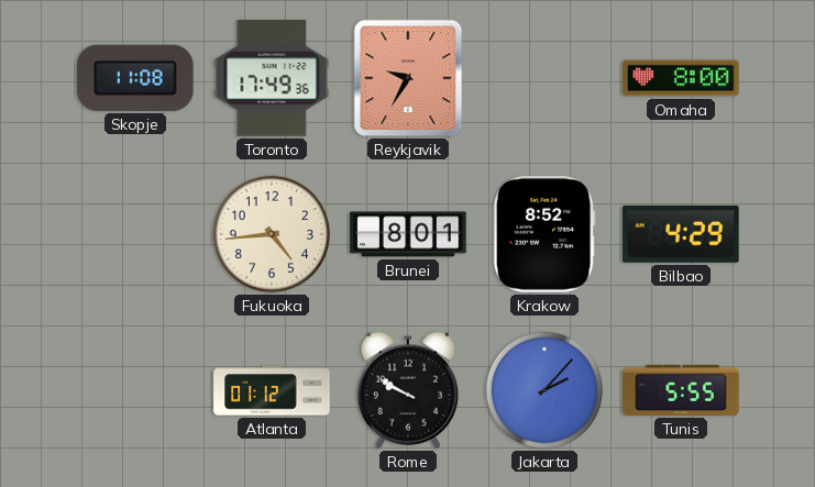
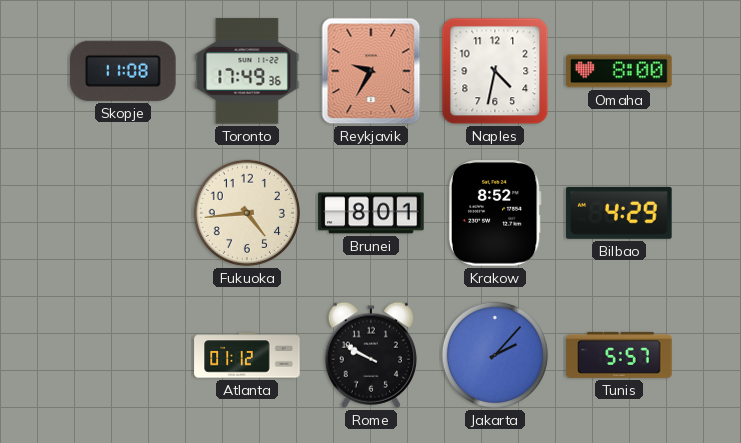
Naples: none -> 4:32 (495, 71)
Tunis: 5:55 -> 5:57 (619, 355)
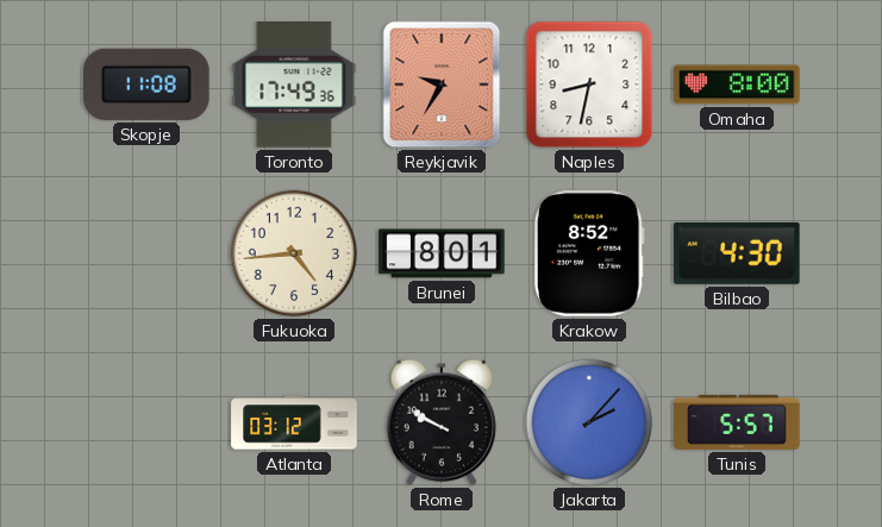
Naples: 4:32 -> 8:32 (589, 84)
Bilbao: 4:29 -> 4:30 (737, 253)
Atlanta: 01:12 -> 03:12 (294, 422)
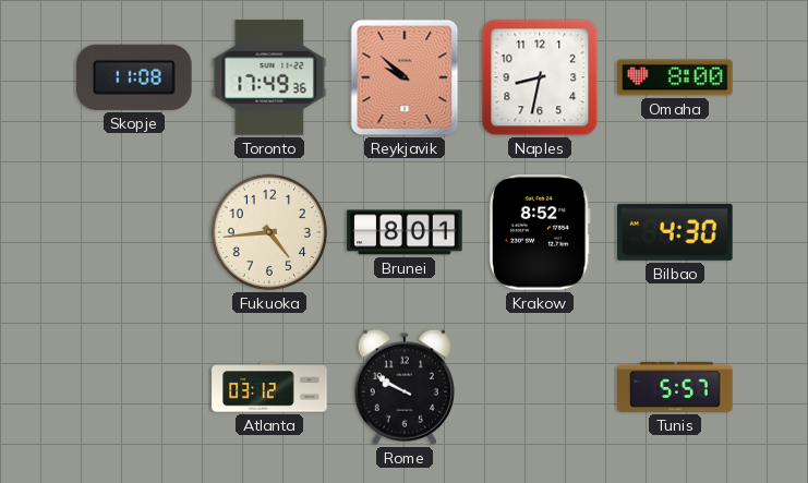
Reykjavik: 9:35 -> 9:52 (405, 77)
Jakarta: 2:07 -> none (589, 422)
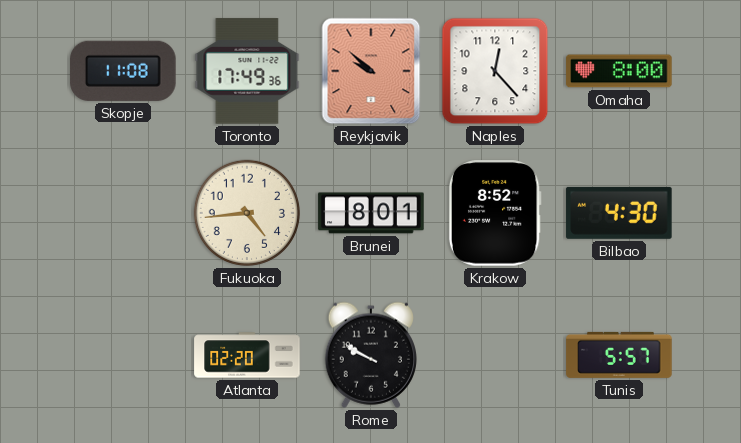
Naples: 8:32 -> 12:23 (495, 71)
Atlanta: 03:12 -> 02:20 (247, 355)
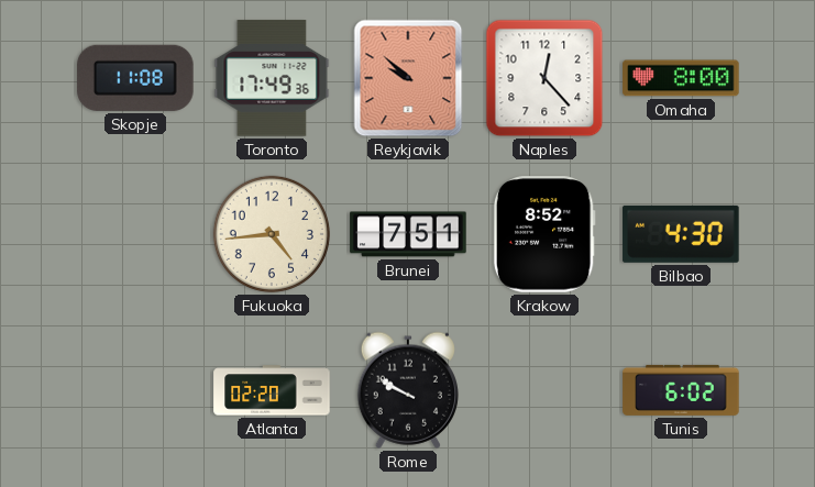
Brunei: 8:01 -> 7:51 (408, 234)
Tunis: 5:57 -> 6:02 (681, 390)
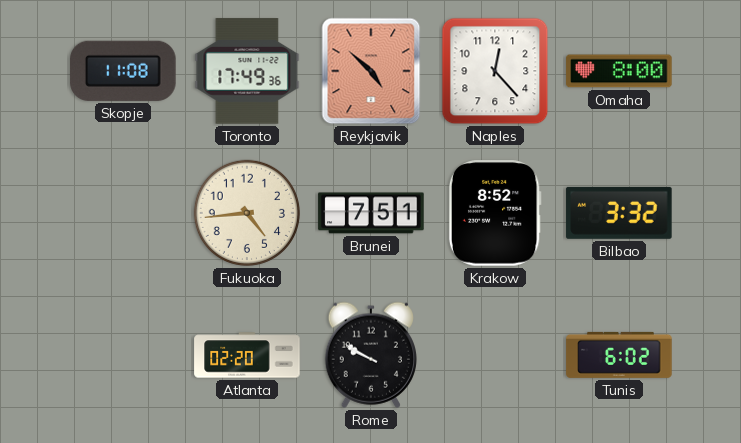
Reykjavik: 9:52 -> 4:52 (371, 71)
Bilbao: 4:30 -> 3:32 (619, 213)
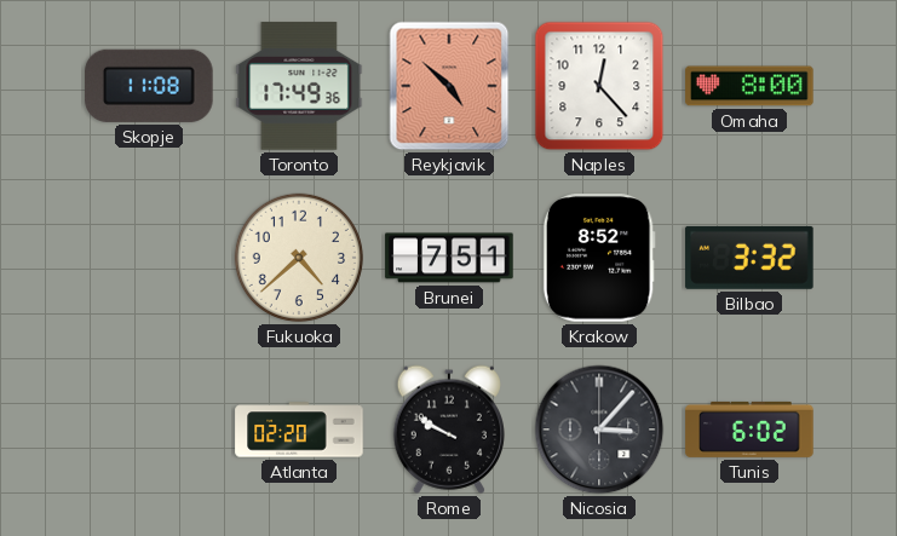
Fukuoka: 4:44 -> 4:38 (299, 258)
Nicosia: none -> 3:07 (599, 430)
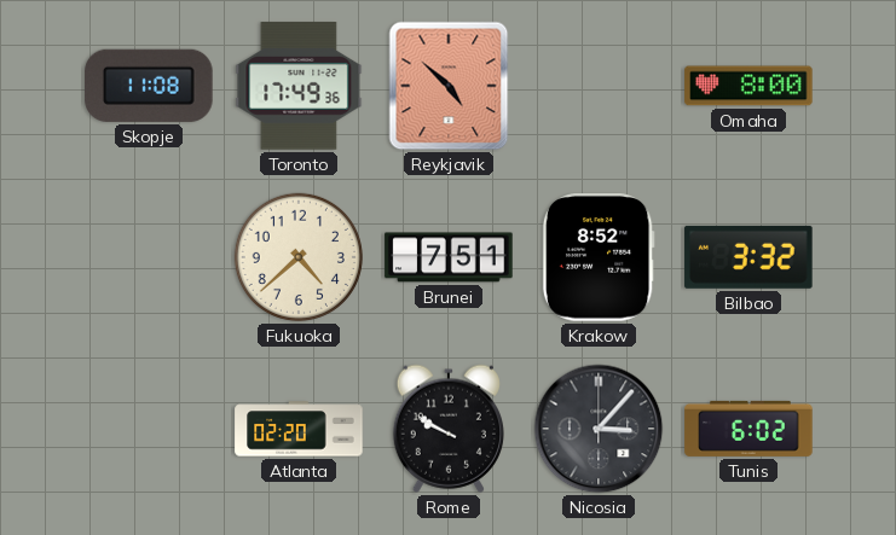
Naples: 12:23 -> none (599, 86)
